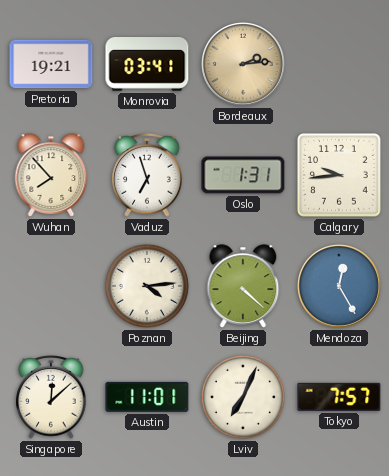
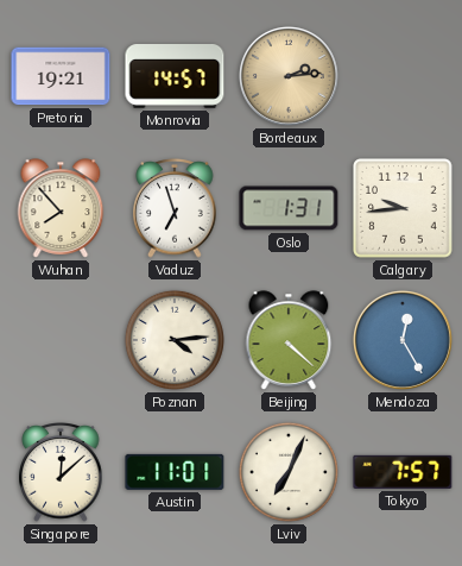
Monrovia: 03:41 -> 14:57 (175, 77)
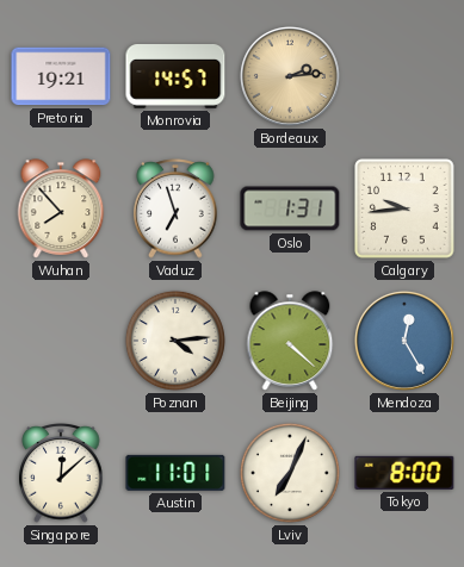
Tokyo: 7:57 -> 8:00 (404, 473)
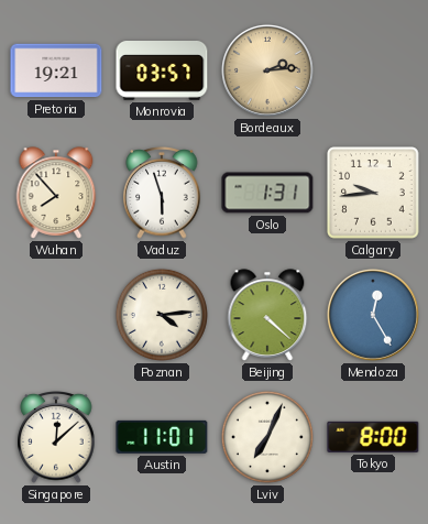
Monrovia: 14:57 -> 03:57 (162, 72)
Vaduz: 6:57 -> 5:57 (162, 194)
